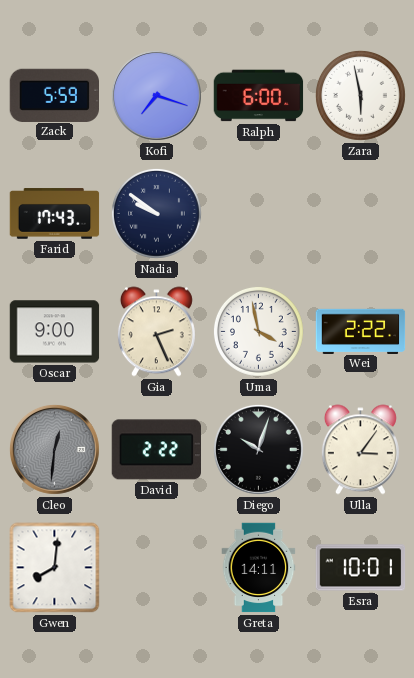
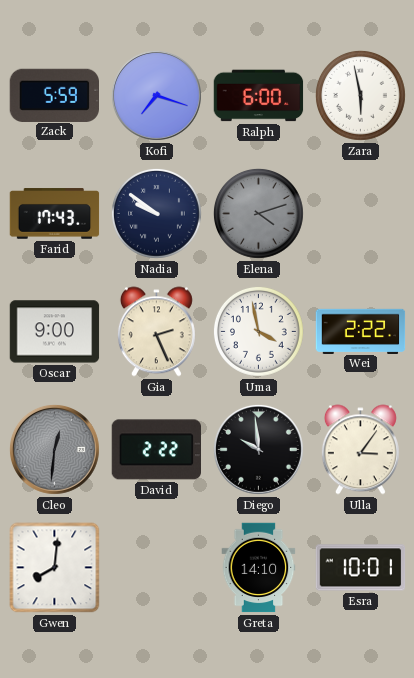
Elena: none -> 4:12 (258, 213)
Diego: 10:03 -> 9:59 (258, 449)
Greta: 14:11 -> 14:10 (259, 568)
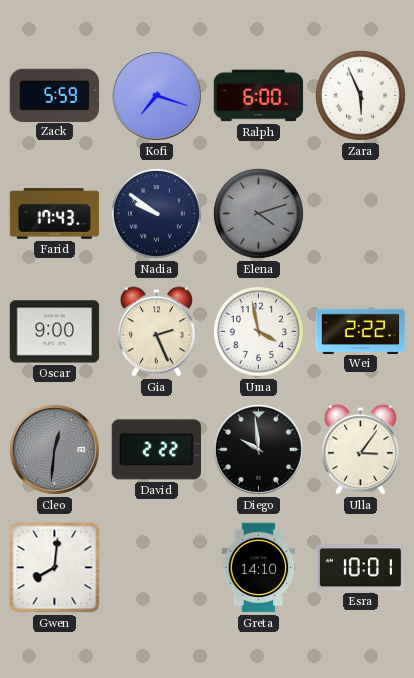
Zara: 5:58 -> 5:56 (360, 95)
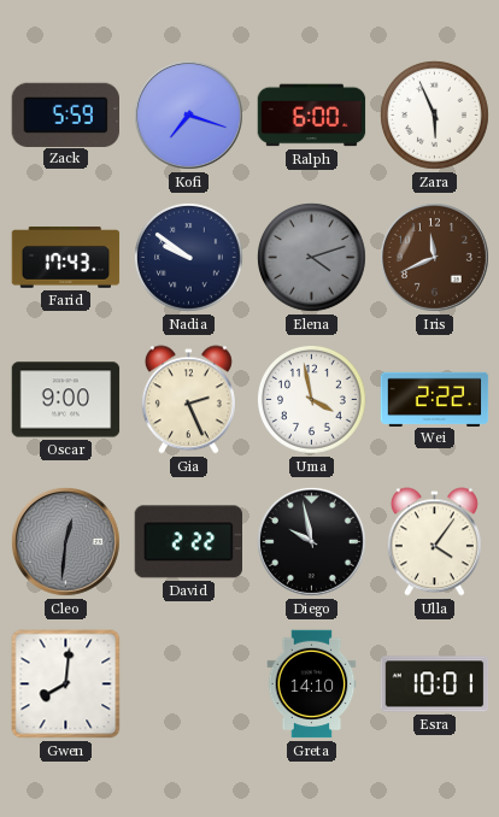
Iris: none -> 11:41 (434, 257)
Diego: 9:59 -> 9:58 (311, 541)
Ulla: 3:06 -> 4:06 (434, 542)
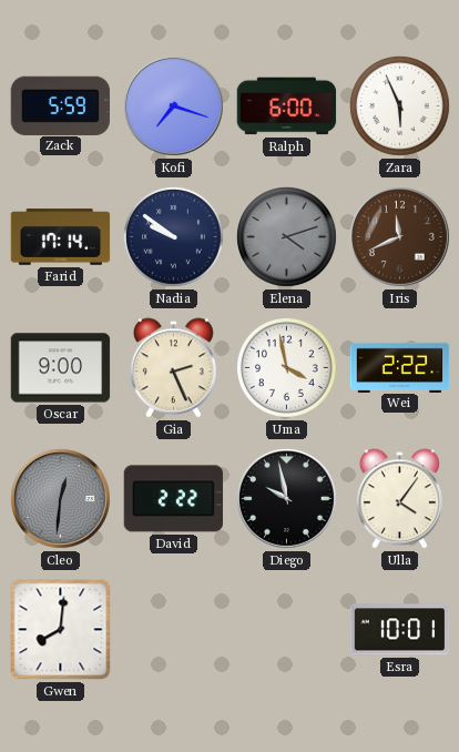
Farid: 17:43 -> 17:14 (61, 237)
Greta: 14:10 -> none (312, 684)
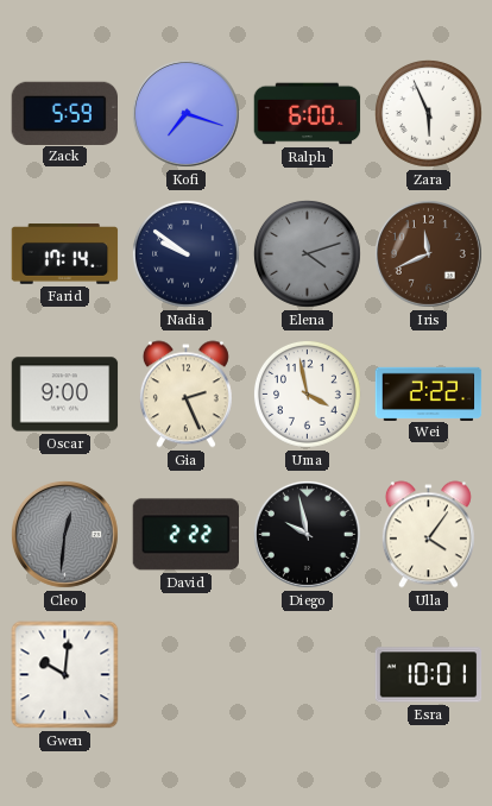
Gwen: 8:01 -> 10:01 (65, 675)
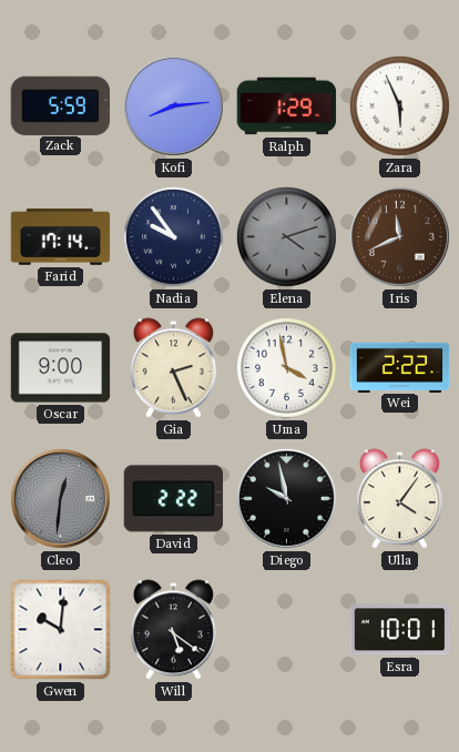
Kofi: 7:18 -> 8:14 (173, 105)
Ralph: 6:00 -> 1:29 (287, 106)
Nadia: 9:51 -> 9:54 (173, 236)
Will: none -> 5:21 (173, 630)
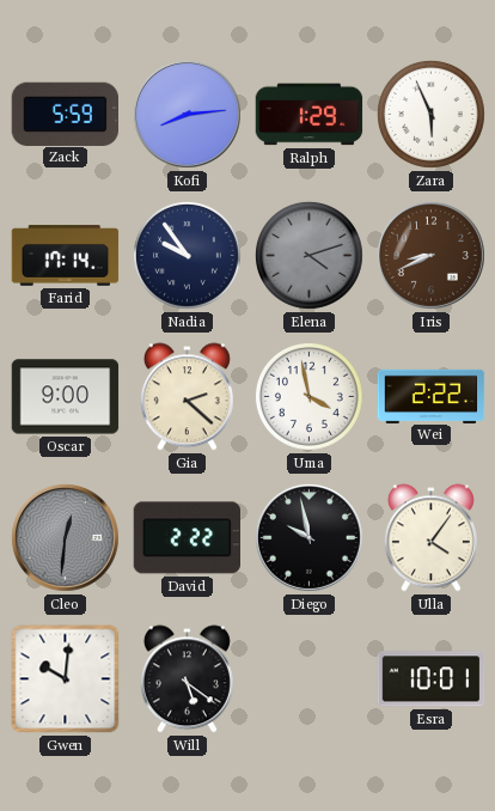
Iris: 11:41 -> 8:41 (430, 255)
Gia: 2:26 -> 2:22 (187, 397)
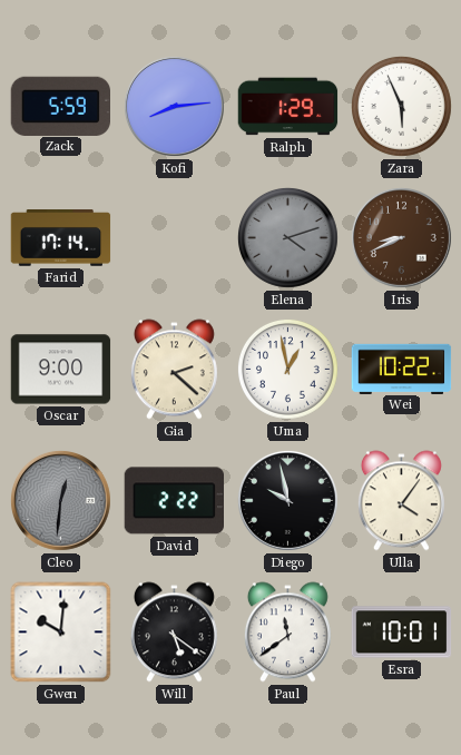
Nadia: 9:54 -> none (187, 255)
Uma: 3:58 -> 12:58 (287, 369)
Wei: 2:22 -> 10:22 (402, 369)
Paul: none -> 11:39 (287, 633)
